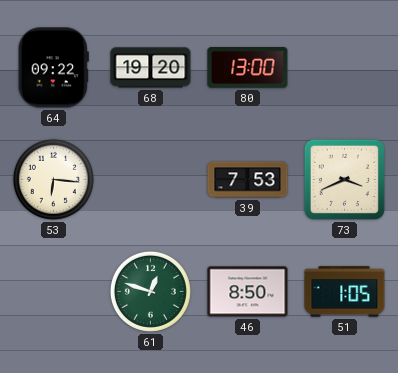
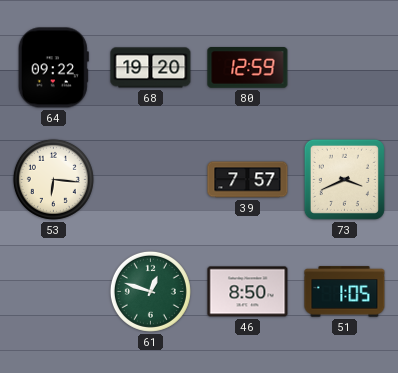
80: 13:00 -> 12:59 (248, 68)
39: 7:53 -> 7:57 (248, 180)
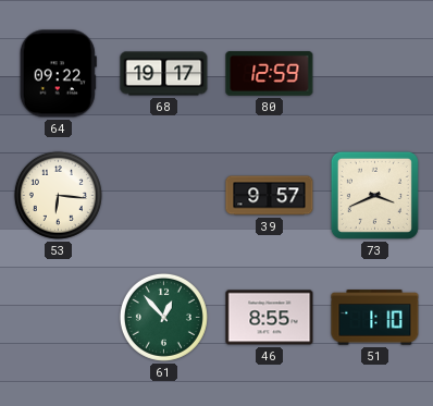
68: 19:20 -> 19:17 (164, 74)
39: 7:57 -> 9:57 (270, 196)
61: 12:48 -> 12:53 (163, 317)
46: 8:50 -> 8:55 (270, 318)
51: 1:05 -> 1:10 (375, 318)
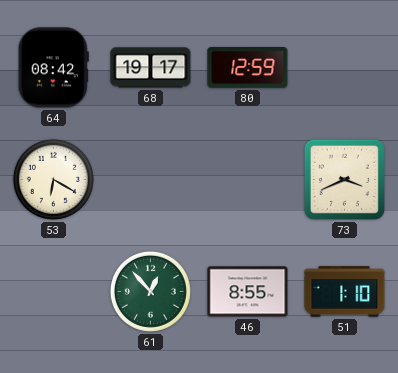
64: 09:22 -> 08:42 (53, 68)
53: 6:16 -> 6:20 (53, 179)
39: 9:57 -> none (270, 196)
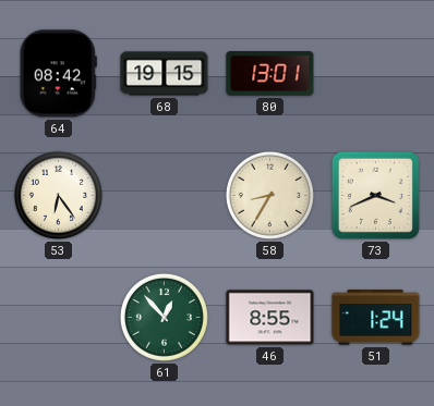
68: 19:17 -> 19:15 (165, 74)
80: 12:59 -> 13:01 (270, 74)
53: 6:20 -> 6:24 (58, 195)
58: none -> 8:35 (269, 195)
51: 1:10 -> 1:24 (376, 318)
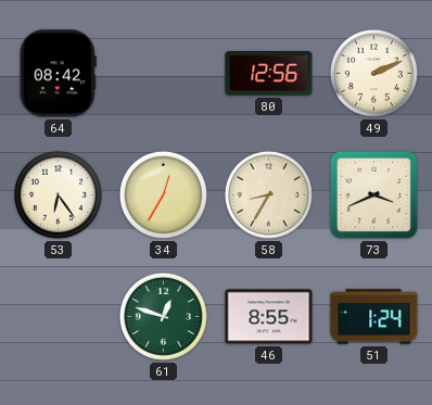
68: 19:15 -> none (165, 74)
80: 13:01 -> 12:56 (269, 74)
49: none -> 2:11 (373, 73)
34: none -> 12:35 (163, 194)
61: 12:53 -> 12:48 (163, 316)
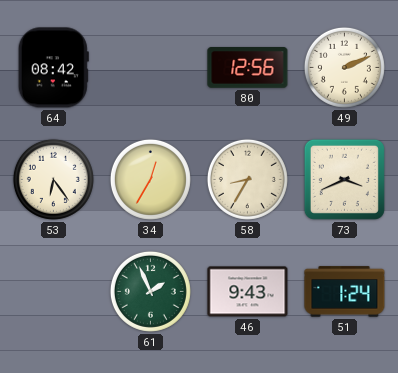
61: 12:48 -> 1:56 (150, 291)
46: 8:55 -> 9:43 (248, 292)
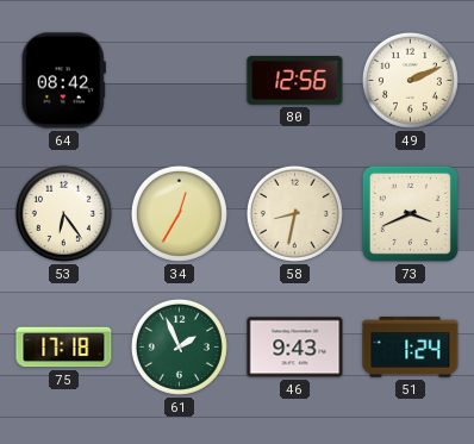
58: 8:35 -> 8:32 (294, 213)
75: none -> 17:18 (64, 348)
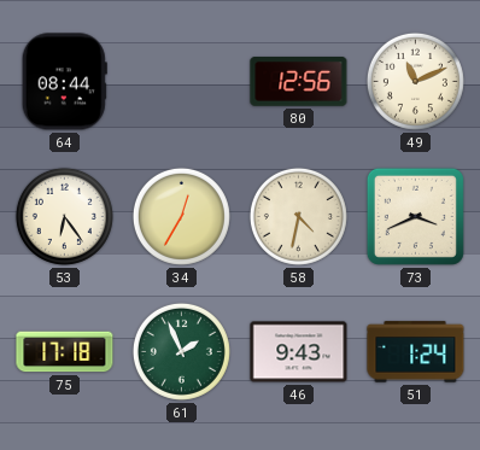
64: 08:42 -> 08:44 (64, 82)
49: 2:11 -> 11:11 (415, 81)
58: 8:32 -> 4:32 (298, 216)
